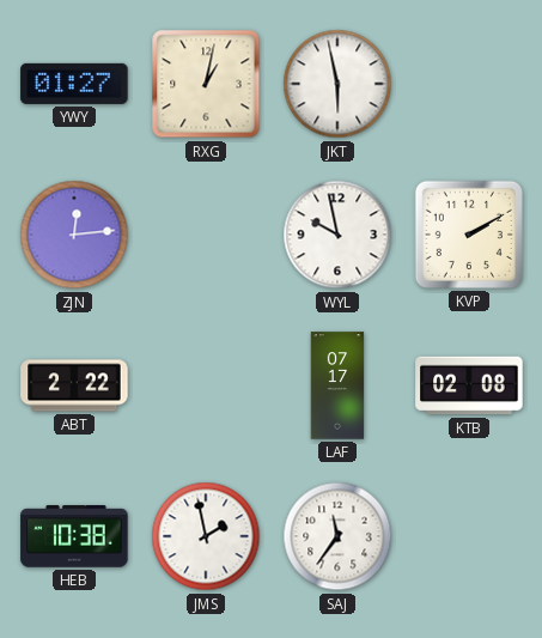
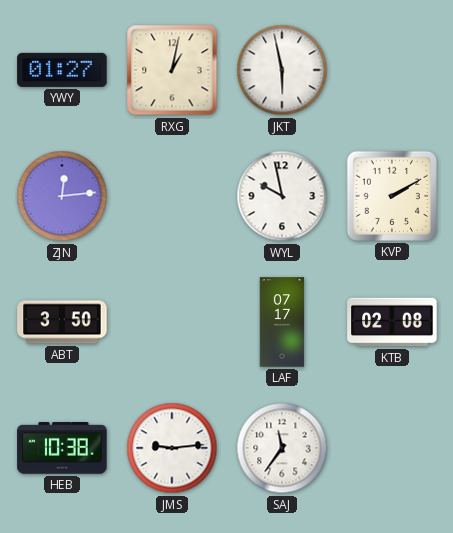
ABT: 2:22 -> 3:50 (62, 322)
JMS: 1:58 -> 9:14 (172, 448)
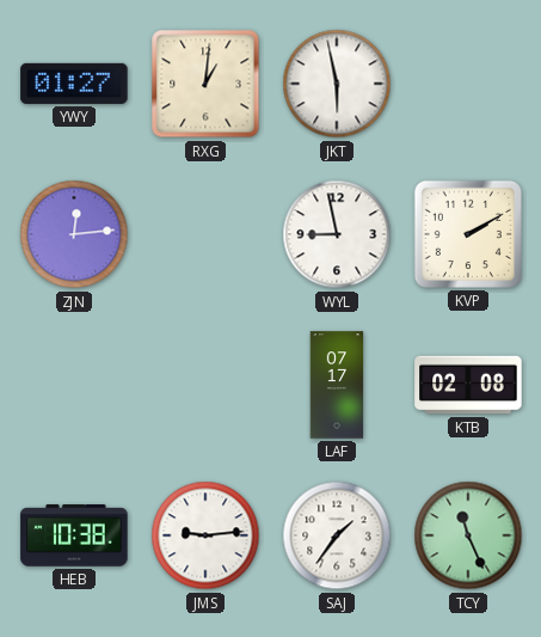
RXG: 1:02 -> 1:01 (205, 84)
WYL: 9:58 -> 8:58 (337, 234)
ABT: 3:50 -> none (62, 322)
SAJ: 11:36 -> 1:36 (337, 535)
TCY: none -> 11:26 (468, 535)
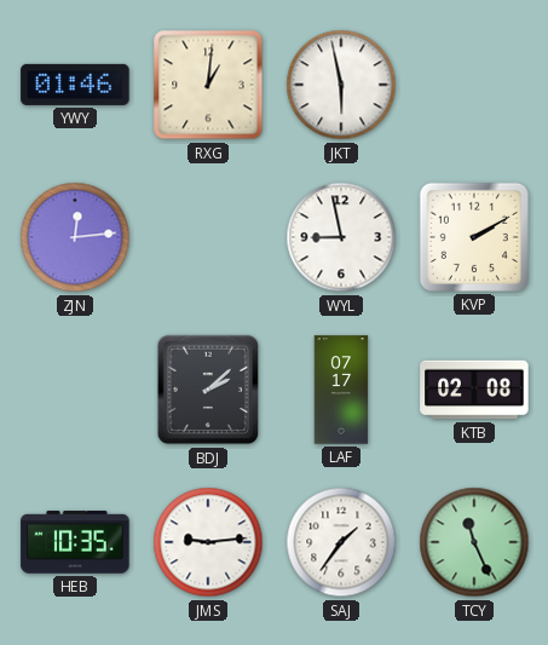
YWY: 01:27 -> 01:46 (75, 85)
BDJ: none -> 2:08 (208, 390)
HEB: 10:38 -> 10:35 (75, 542)
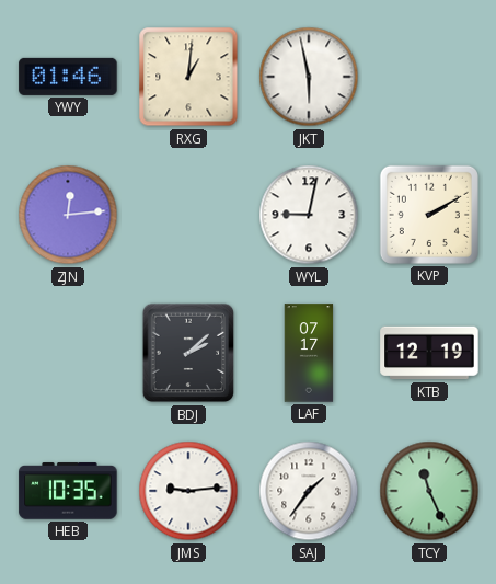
WYL: 8:58 -> 9:02 (309, 215)
KTB: 02:08 -> 12:19 (429, 353)
